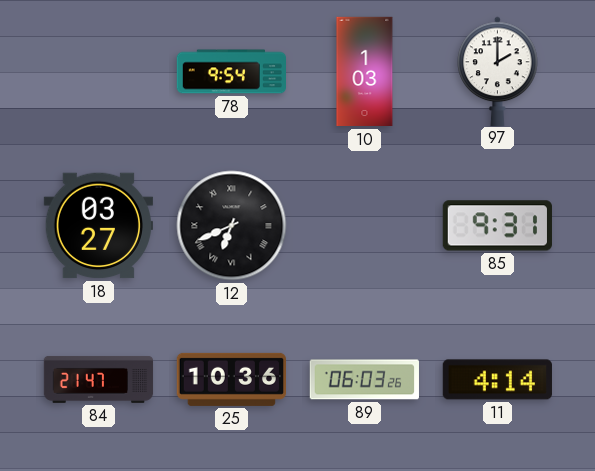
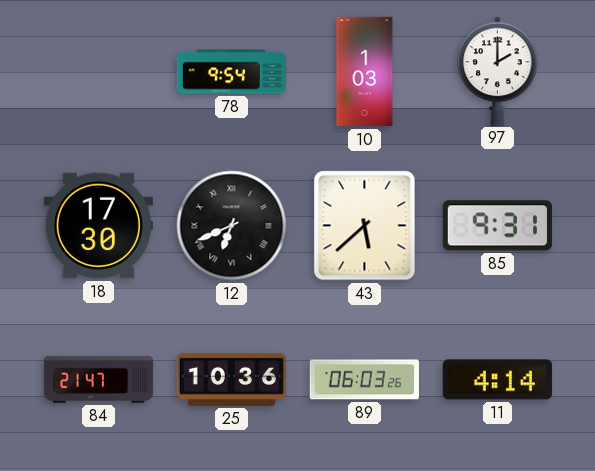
18: 03:27 -> 17:30 (98, 226)
43: none -> 5:38 (365, 226)
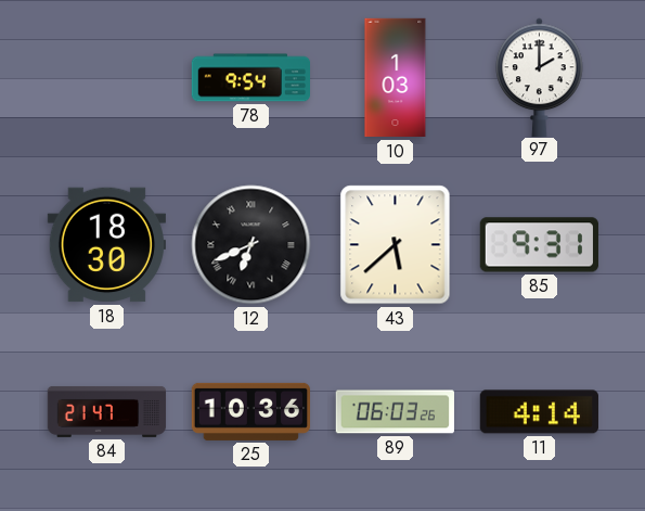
18: 17:30 -> 18:30 (106, 245)
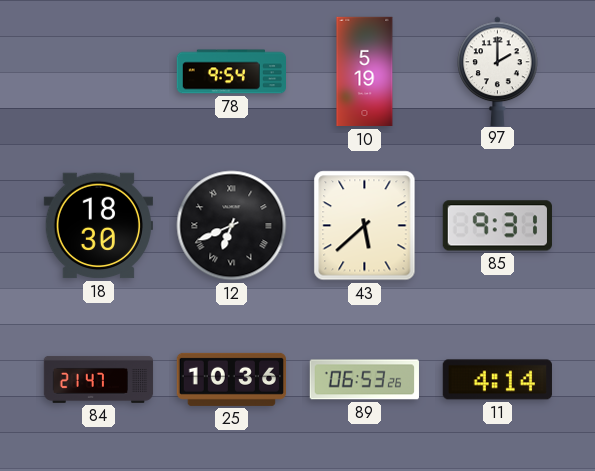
10: 1:03 -> 5:19 (365, 72)
89: 06:03 -> 06:53 (364, 380)
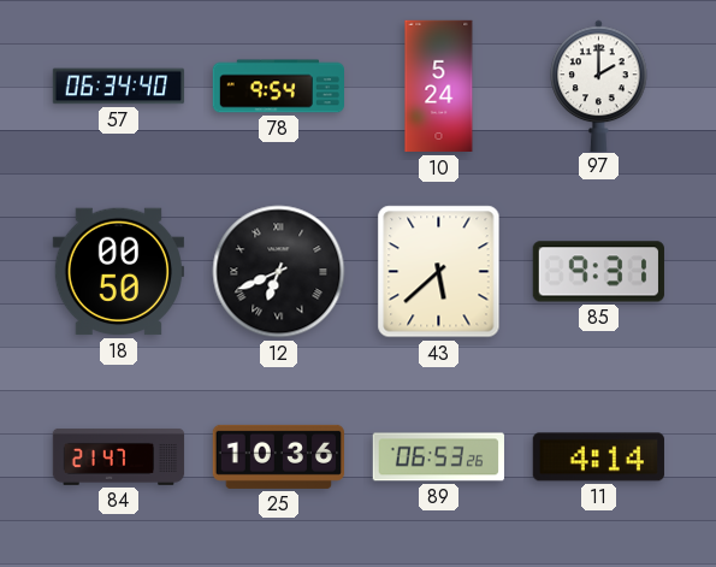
57: none -> 06:34 (119, 87)
10: 5:19 -> 5:24 (439, 87)
18: 18:30 -> 00:50 (118, 272)
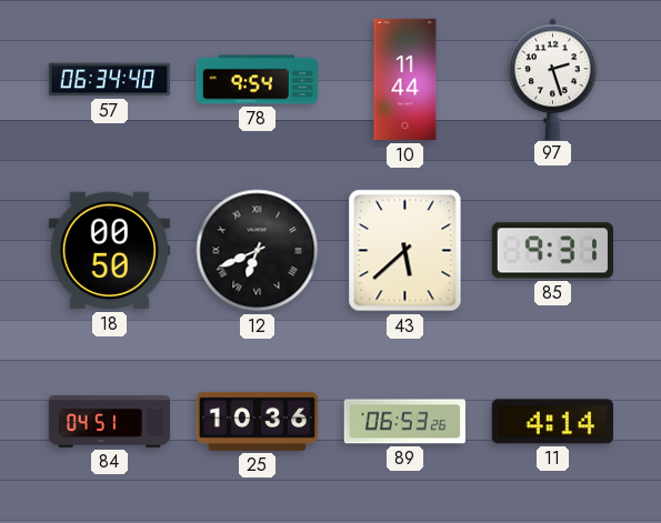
10: 5:24 -> 11:44 (405, 80)
97: 2:00 -> 2:27 (553, 79)
84: 21:47 -> 04:51 (110, 421)
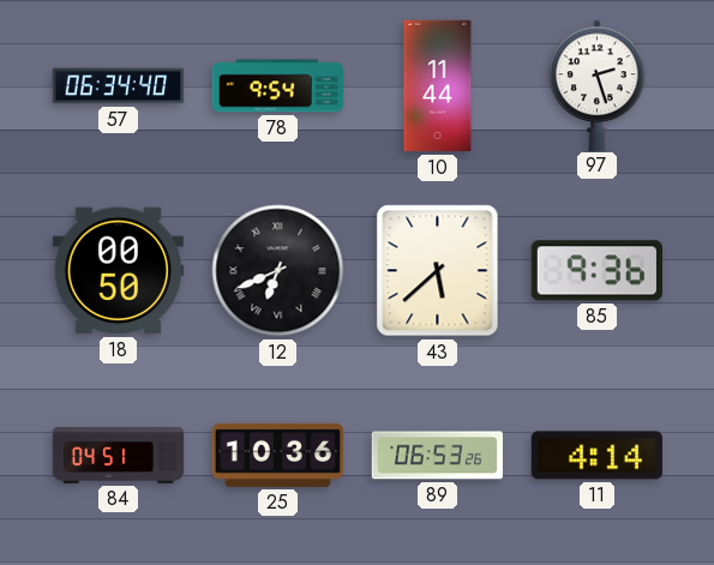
85: 9:31 -> 9:36 (596, 271)
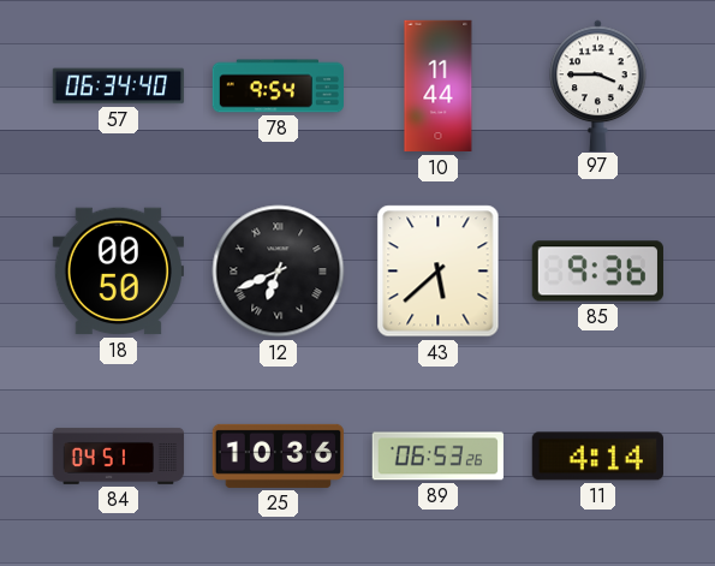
97: 2:27 -> 3:45 (598, 85)
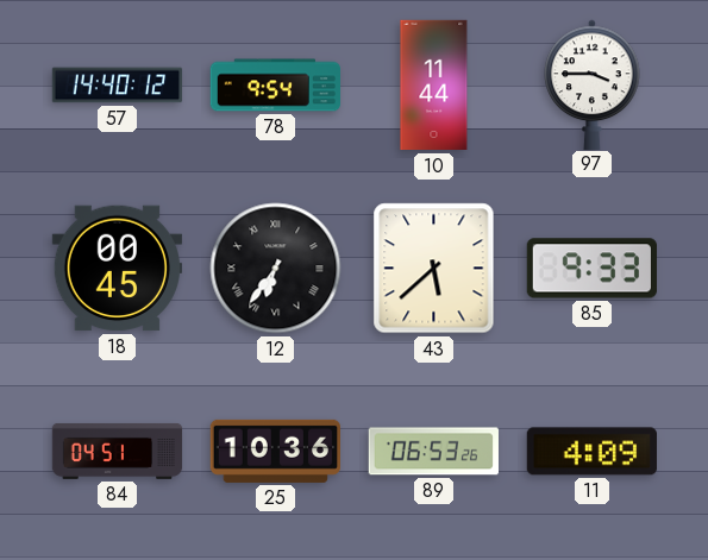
57: 06:34 -> 14:40 (118, 86)
18: 00:50 -> 00:45 (117, 269)
12: 6:41 -> 6:36 (276, 269)
85: 9:36 -> 9:33 (591, 269)
11: 4:14 -> 4:09 (591, 452)
